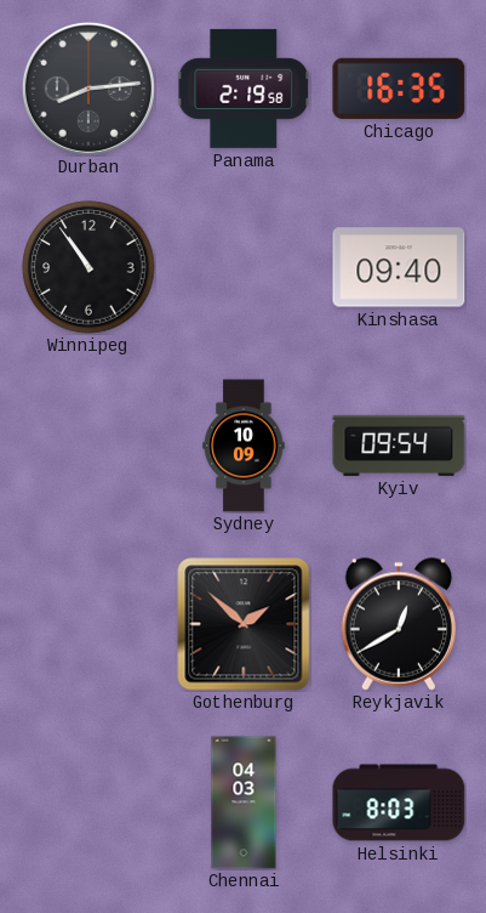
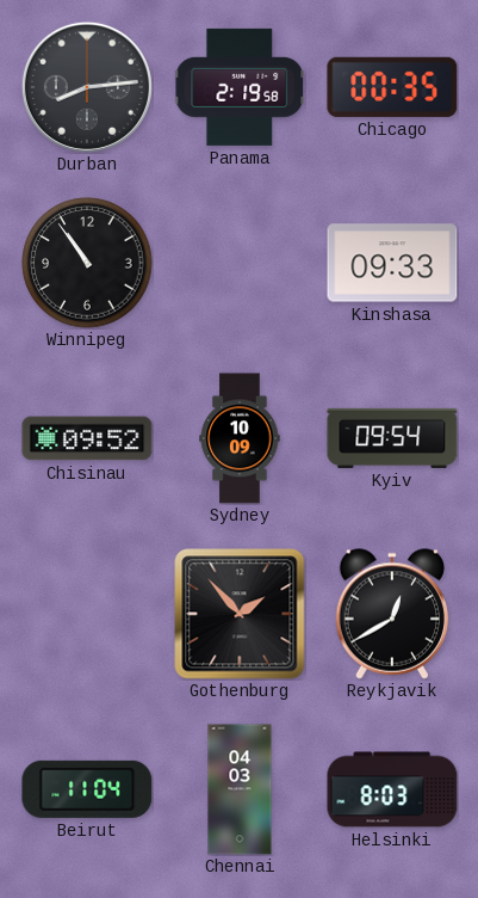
Chicago: 16:35 -> 00:35 (392, 87)
Kinshasa: 09:40 -> 09:33 (392, 263)
Chisinau: none -> 09:52 (87, 438)
Gothenburg: 1:52 -> 1:53 (240, 614)
Beirut: none -> 11:04 (87, 789)
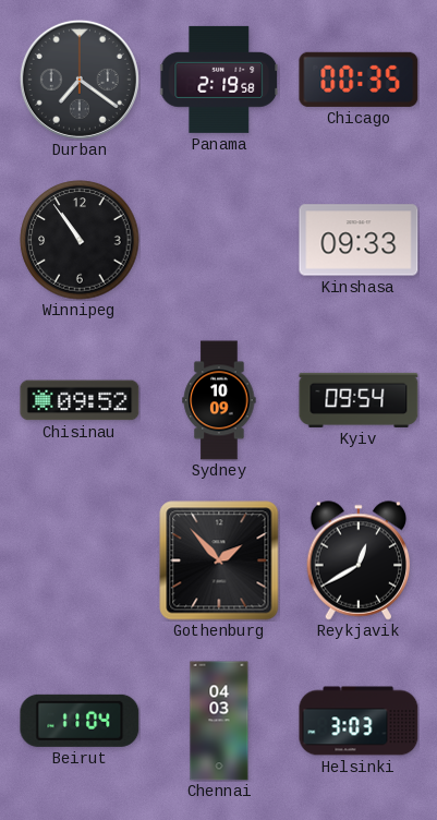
Durban: 8:14 -> 7:21 (80, 80)
Helsinki: 8:03 -> 3:03 (359, 721)
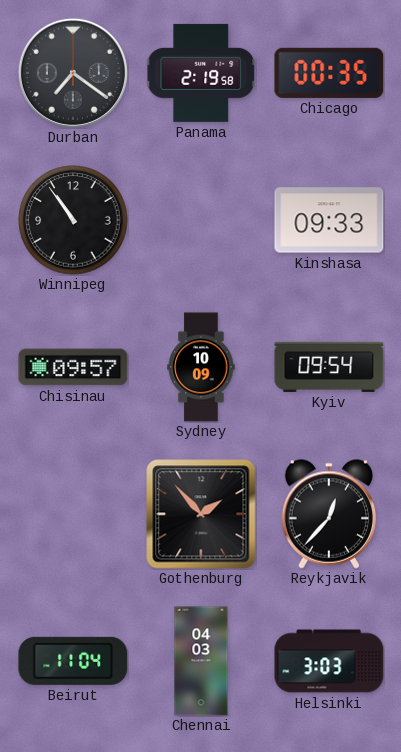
Chisinau: 09:52 -> 09:57 (73, 367)
Reykjavik: 12:40 -> 12:37 (329, 514)
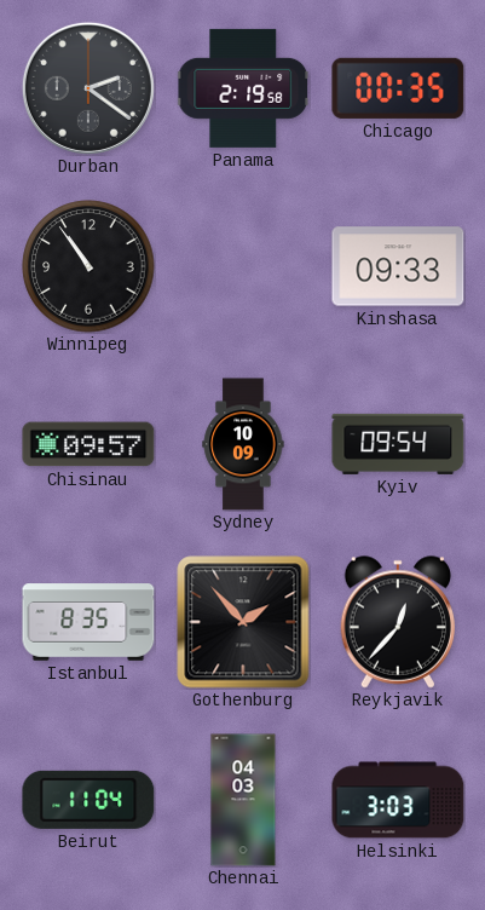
Durban: 7:21 -> 2:21 (88, 88)
Istanbul: none -> 8:35 (88, 622)
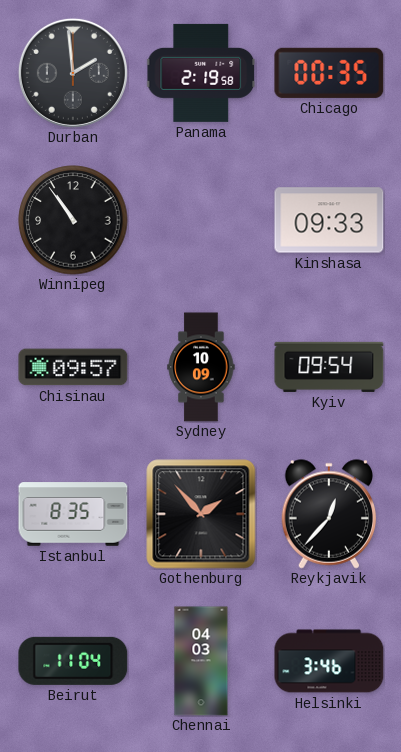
Durban: 2:21 -> 1:59 (73, 73)
Helsinki: 3:03 -> 3:46 (329, 661)
